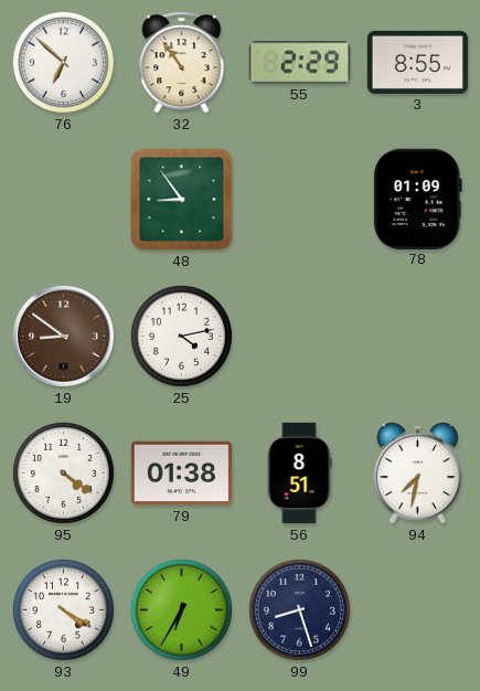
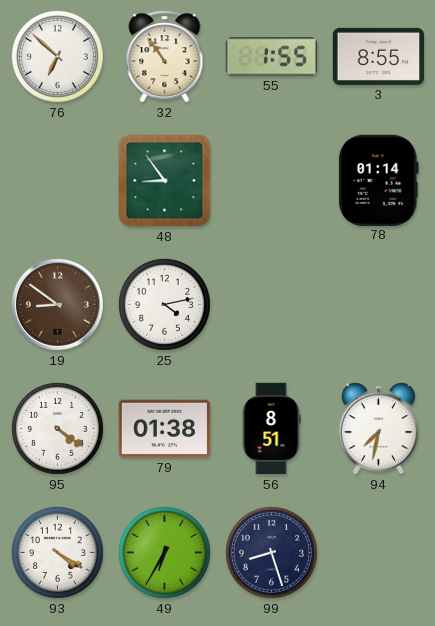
55: 2:29 -> 1:55 (271, 57)
78: 01:09 -> 01:14 (378, 180)
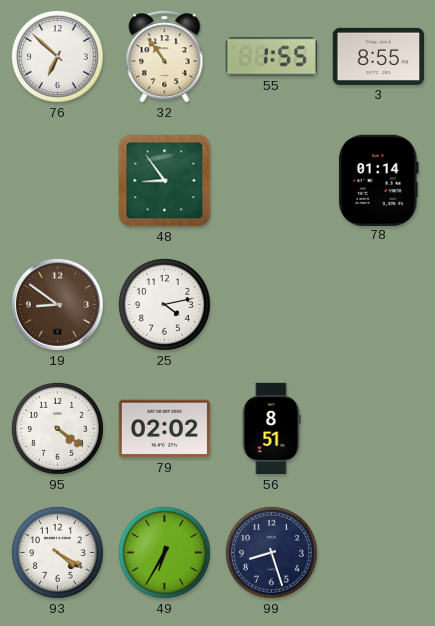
79: 01:38 -> 02:02 (164, 429)
94: 7:32 -> none (379, 429)
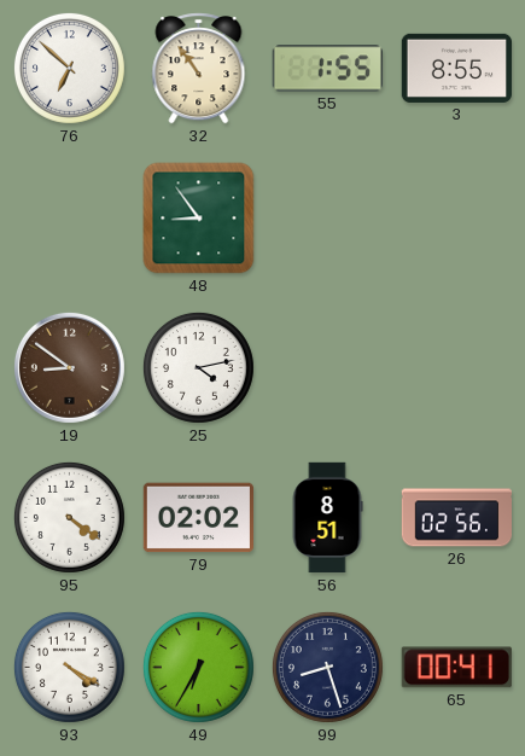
78: 01:14 -> none (378, 180)
26: none -> 02:56 (457, 518)
65: none -> 00:41 (456, 668)
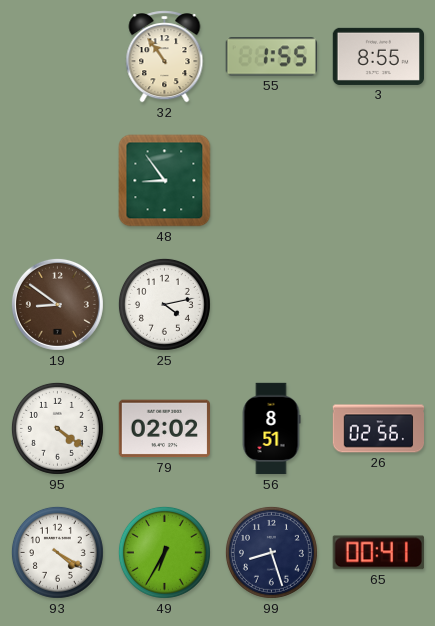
76: 6:52 -> none (69, 68)
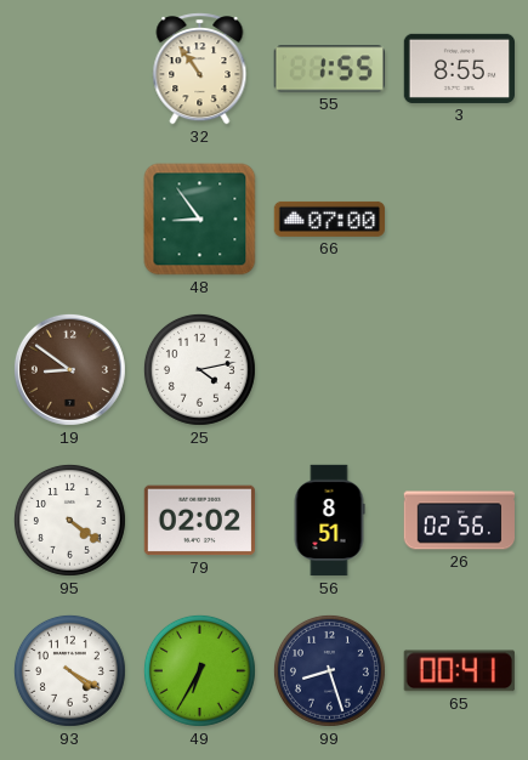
66: none -> 07:00 (329, 219)
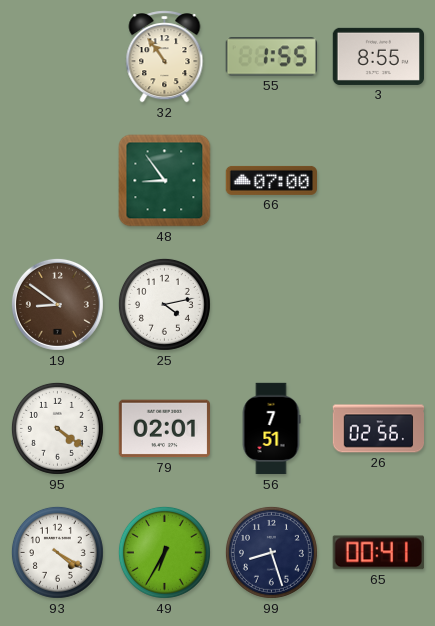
79: 02:02 -> 02:01 (164, 429)
56: 8:51 -> 7:51 (271, 429)
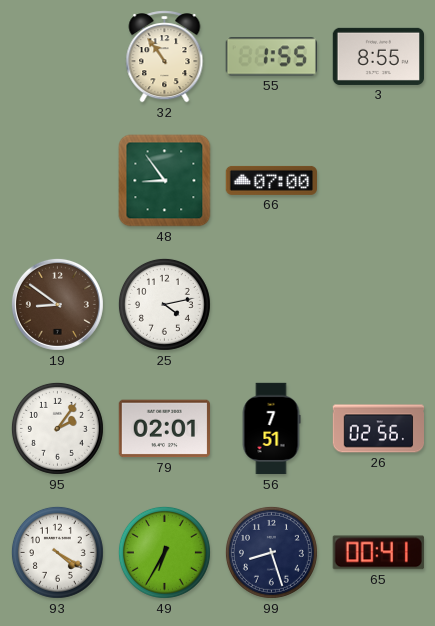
95: 4:21 -> 2:06 (57, 428)
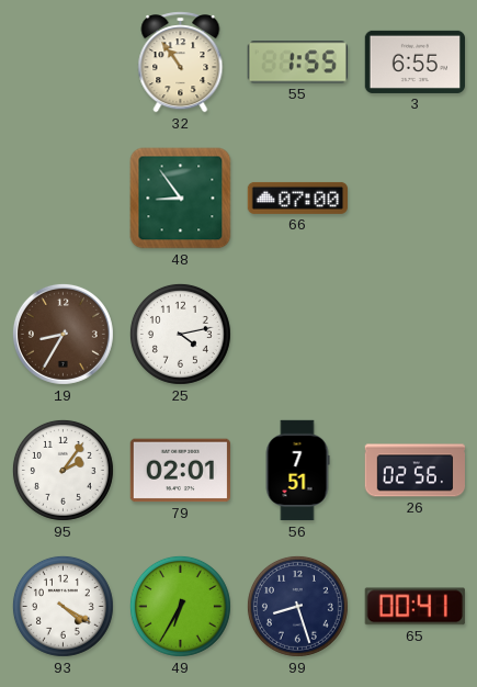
3: 8:55 -> 6:55 (414, 61)
19: 8:51 -> 8:35 (63, 334)
